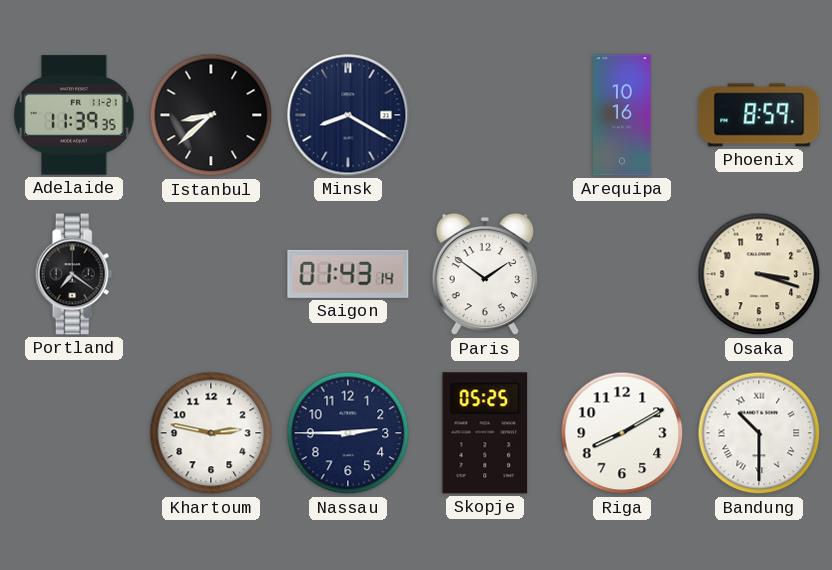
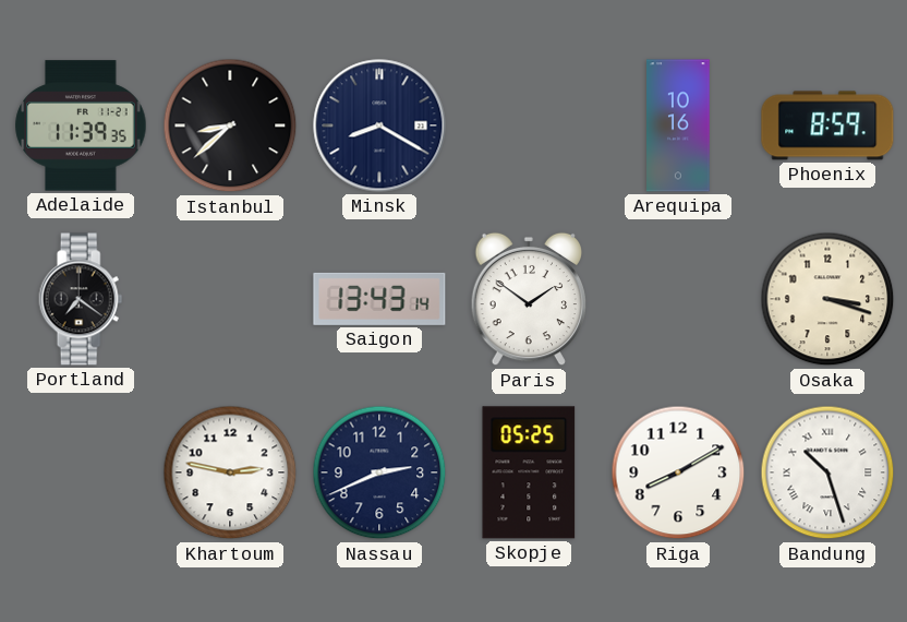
Saigon: 01:43 -> 13:43 (379, 299)
Nassau: 2:45 -> 2:41 (379, 473)
Bandung: 10:30 -> 10:27 (827, 473)
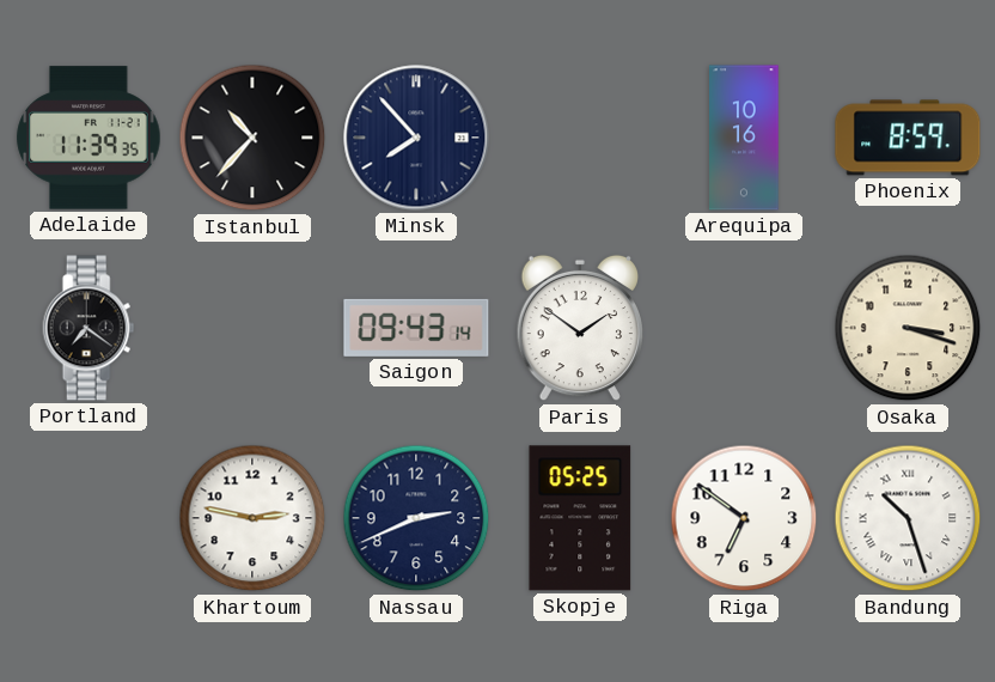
Istanbul: 8:38 -> 10:37 (252, 138)
Minsk: 8:20 -> 7:53 (416, 138)
Saigon: 13:43 -> 09:43 (416, 328)
Riga: 8:10 -> 6:51 (744, 518)
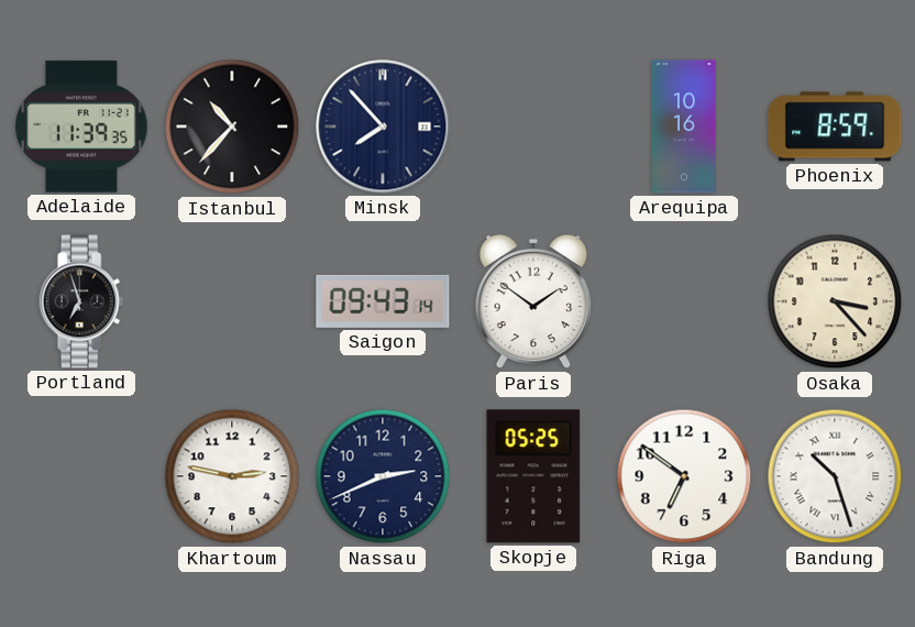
Portland: 7:21 -> 6:57 (81, 301)
Osaka: 3:18 -> 3:23 (835, 301)
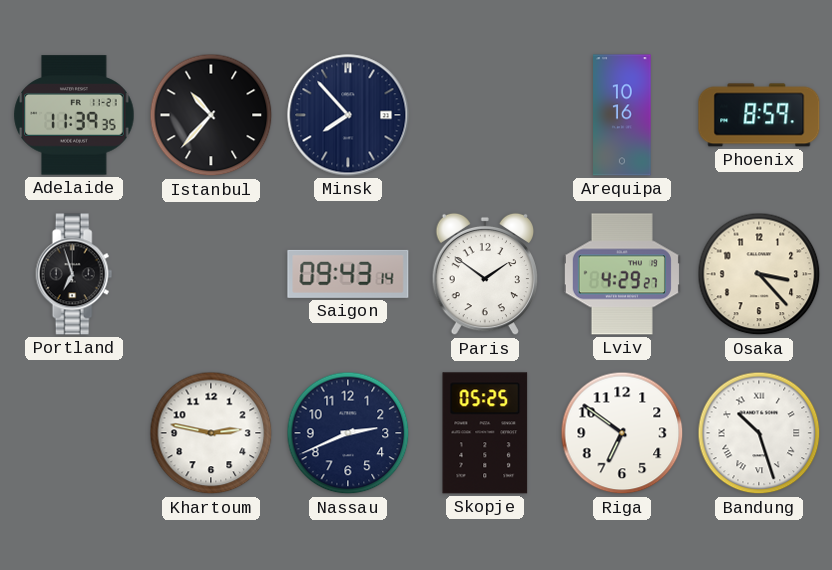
Lviv: none -> 4:29 (622, 274)
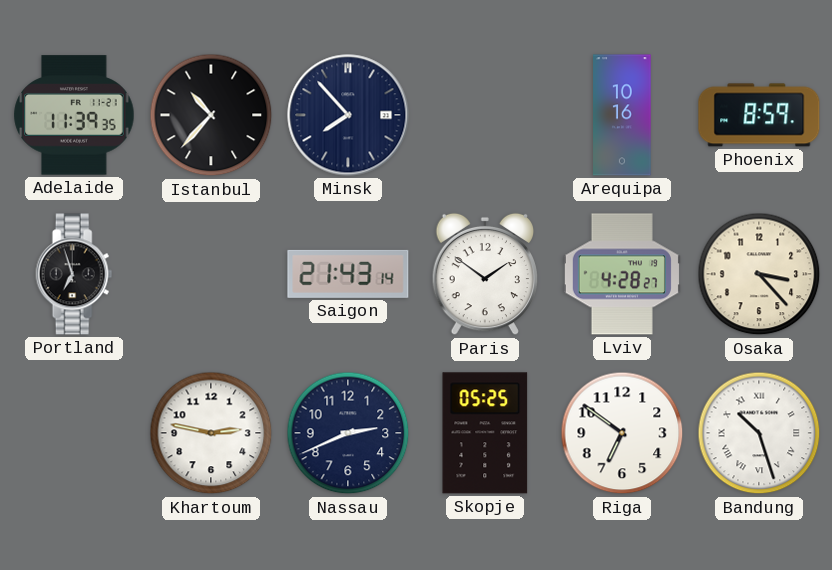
Saigon: 09:43 -> 21:43 (348, 274)
Lviv: 4:29 -> 4:28 (622, 274)
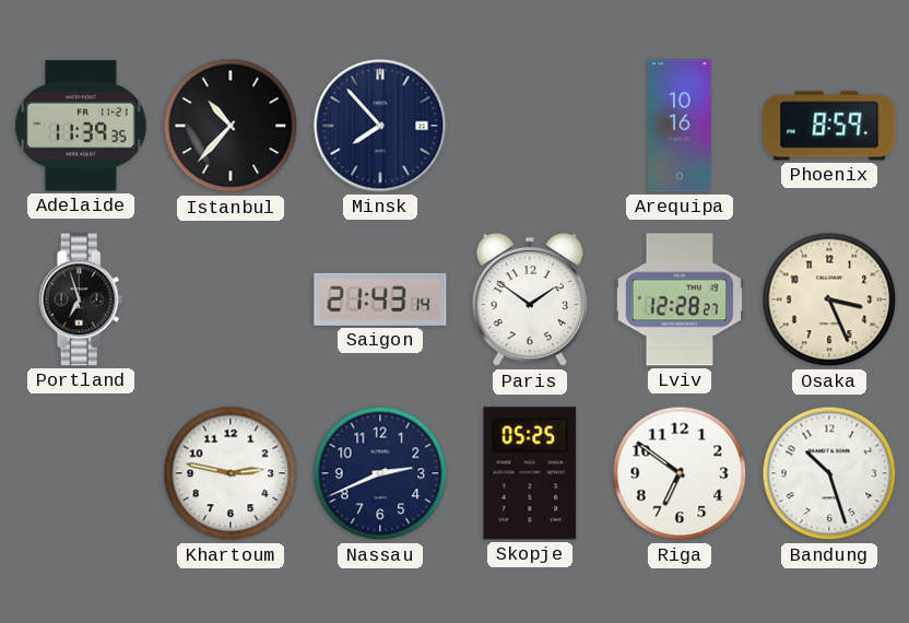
Lviv: 4:28 -> 12:28 (680, 299)
Osaka: 3:23 -> 3:26 (829, 299)
Bandung numerals: Roman -> Arabic (829, 473)
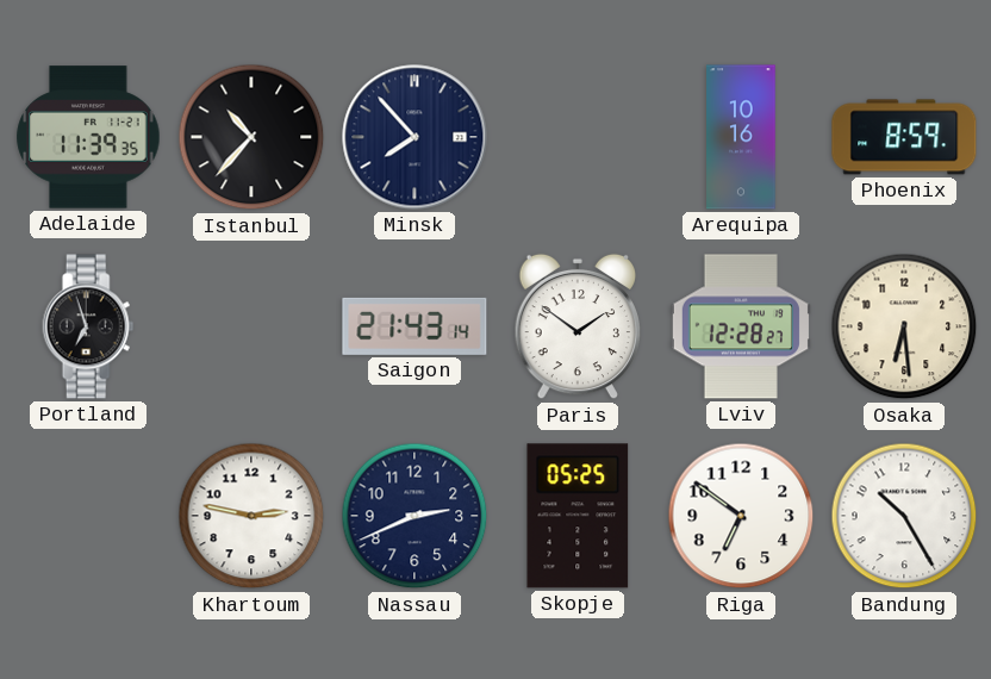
Osaka: 3:26 -> 6:29 (904, 326)
Bandung: 10:27 -> 10:25 (904, 516)
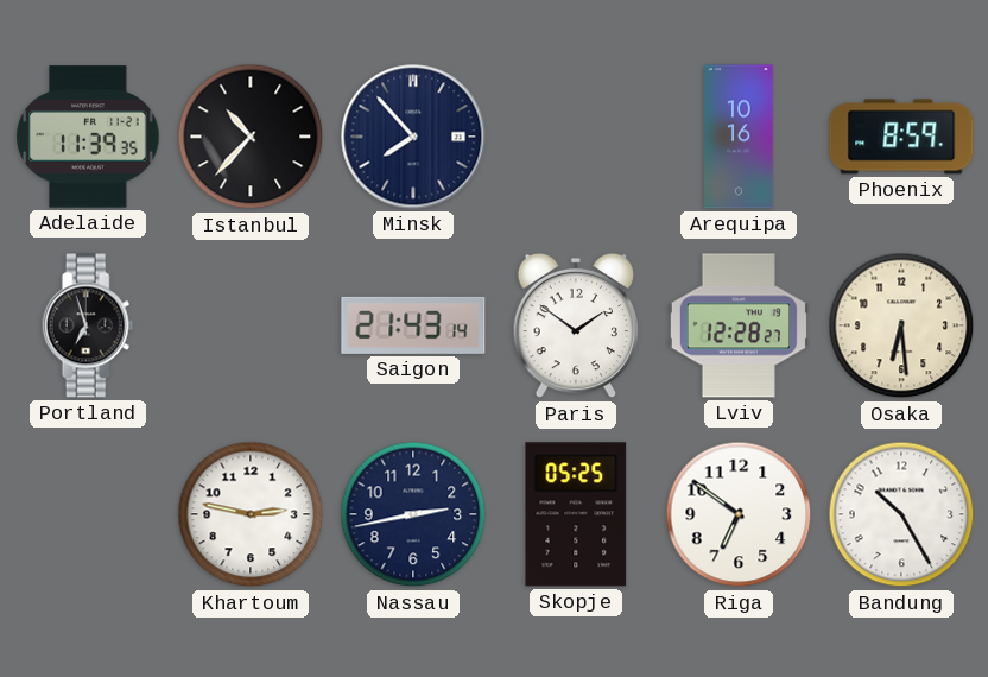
Nassau: 2:41 -> 2:43 (413, 514)
